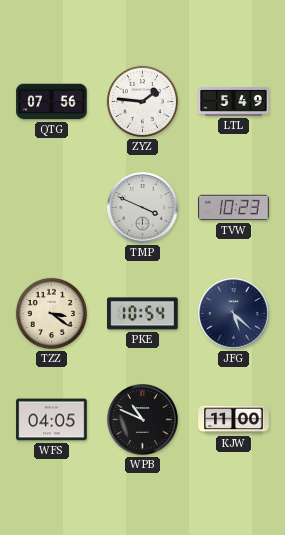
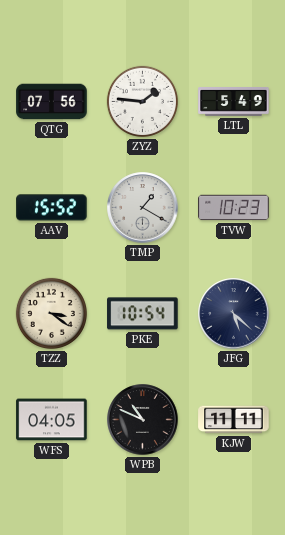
AAV: none -> 15:52 (52, 208)
TMP: 3:49 -> 1:20 (143, 208)
KJW: 11:00 -> 11:11 (234, 420)
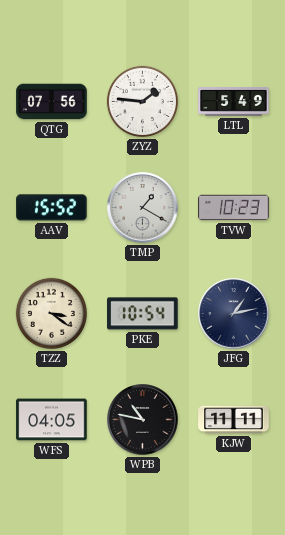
JFG: 5:22 -> 1:13 (234, 314)
WPB: 10:49 -> 10:47 (143, 420)
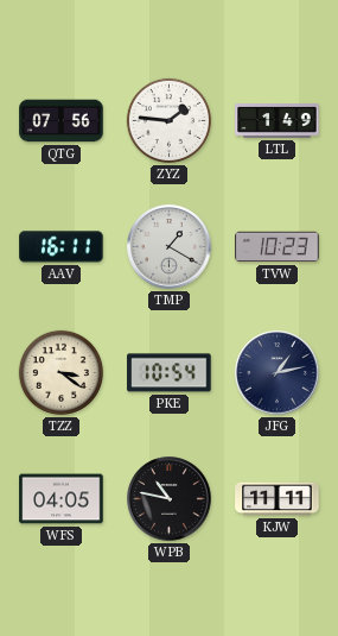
LTL: 5:49 -> 1:49 (278, 121)
AAV: 15:52 -> 16:11 (62, 247)
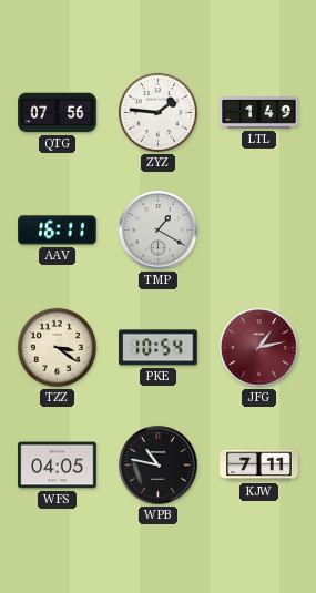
TVW: 10:23 -> none (278, 247)
JFG dial: navy -> burgundy (259, 348)
KJW: 11:11 -> 7:11 (259, 466)
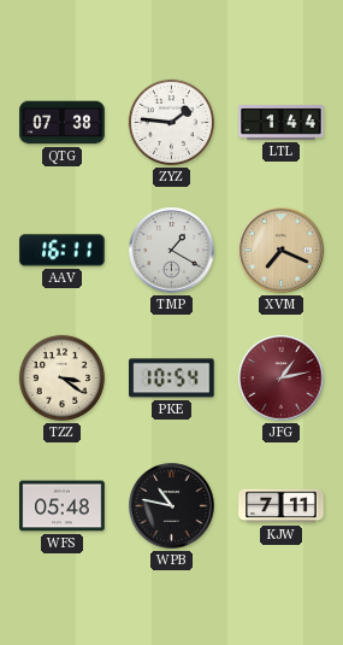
QTG: 07:56 -> 07:38 (63, 123)
LTL: 1:49 -> 1:44 (282, 123)
XVM: none -> 7:19 (282, 251)
WFS: 04:05 -> 05:48 (63, 506)
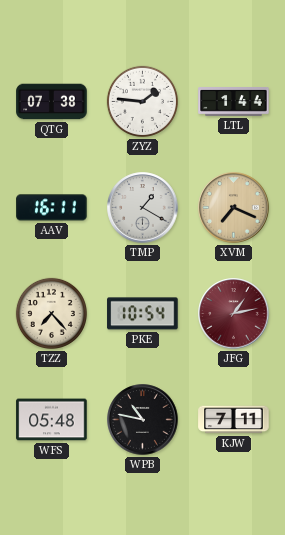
TZZ: 3:21 -> 7:23 (51, 313)
